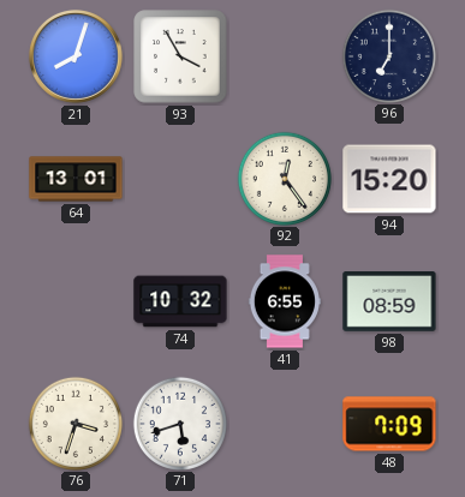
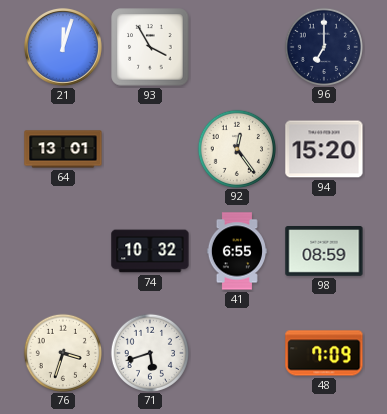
21: 8:03 -> 12:03 (63, 47)
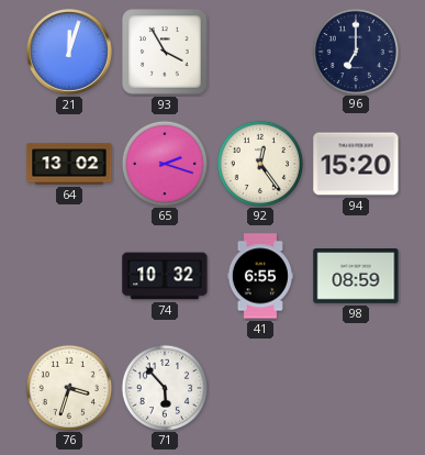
64: 13:01 -> 13:02 (69, 164)
65: none -> 2:18 (164, 163)
71: 5:42 -> 5:53 (164, 387)
48: 7:09 -> none (324, 353)
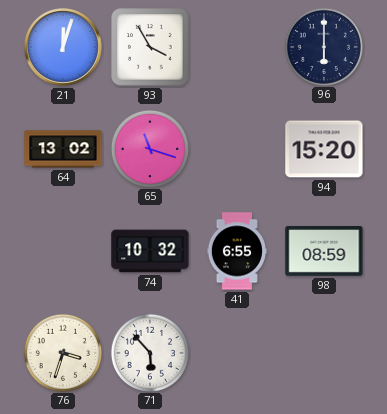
96: 7:00 -> 6:00 (323, 46)
65: 2:18 -> 11:18 (149, 148)
92: 12:24 -> none (259, 163)
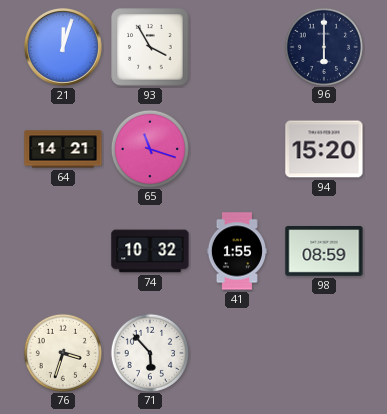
64: 13:02 -> 14:21 (63, 149)
41: 6:55 -> 1:55 (237, 251)
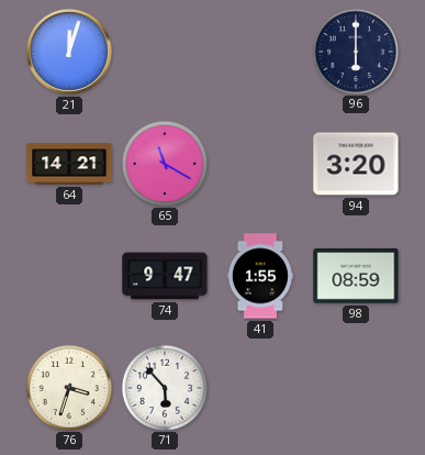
93: 3:55 -> none (150, 47)
65: 11:18 -> 11:20 (164, 163)
94: 15:20 -> 3:20 (356, 164)
74: 10:32 -> 9:47 (165, 276)
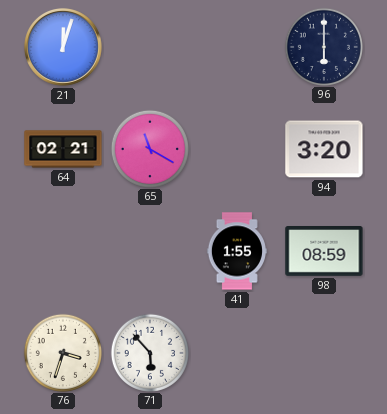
64: 14:21 -> 02:21 (63, 149)
74: 9:47 -> none (165, 276)
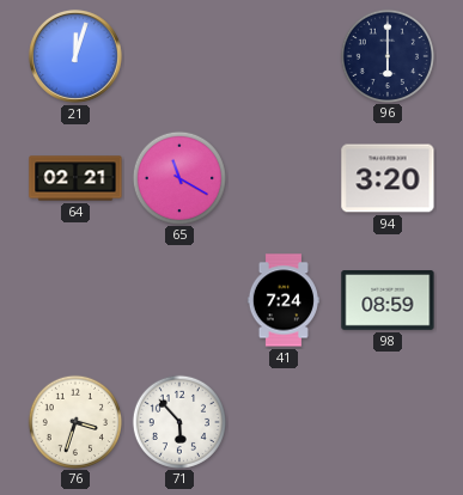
41: 1:55 -> 7:24 (284, 300)
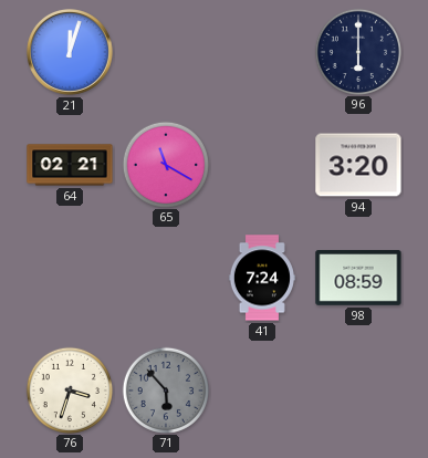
71 dial: white -> grey (165, 389)
